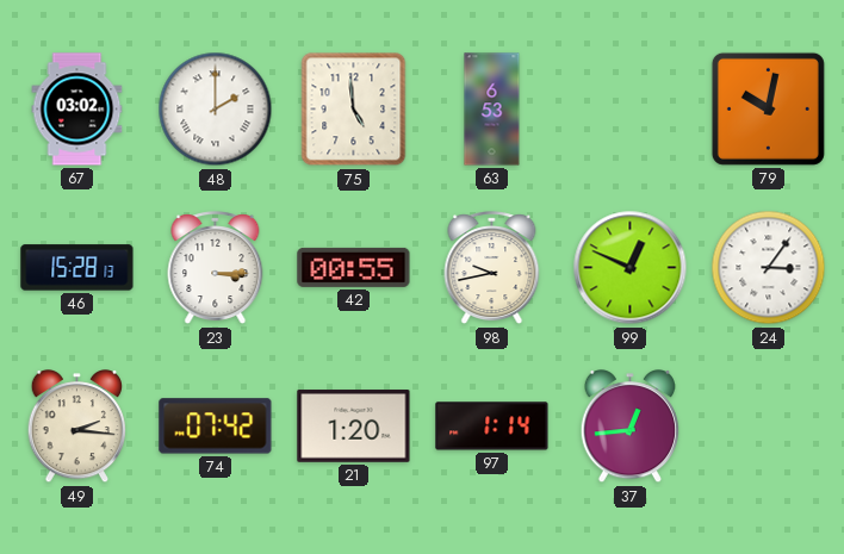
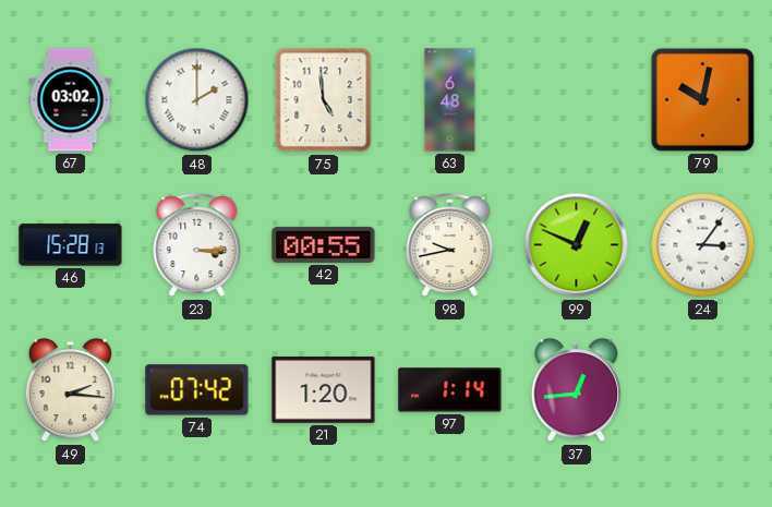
63: 6:53 -> 6:48 (450, 100)
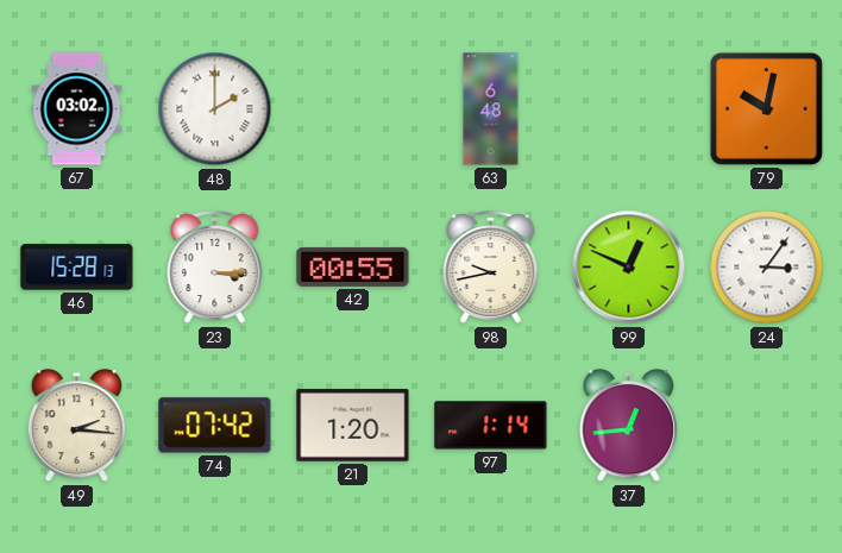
75: 4:59 -> none (324, 100)
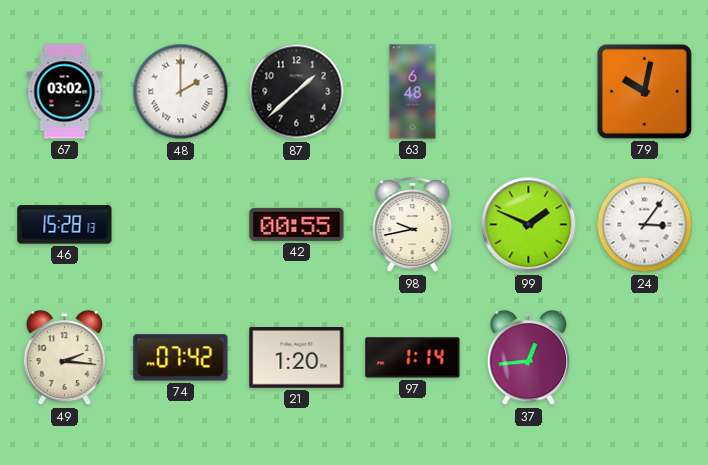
87: none -> 1:38 (297, 92)
23: 3:15 -> none (215, 268)
99: 12:49 -> 1:49 (529, 225)
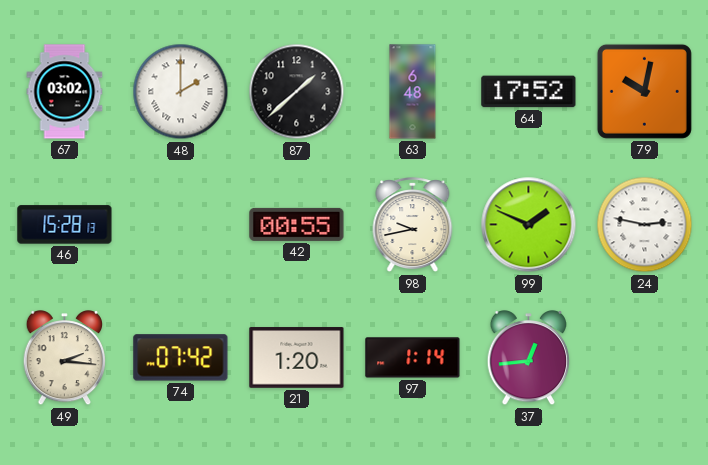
64: none -> 17:52 (529, 92)
24: 3:06 -> 2:47 (645, 225)
